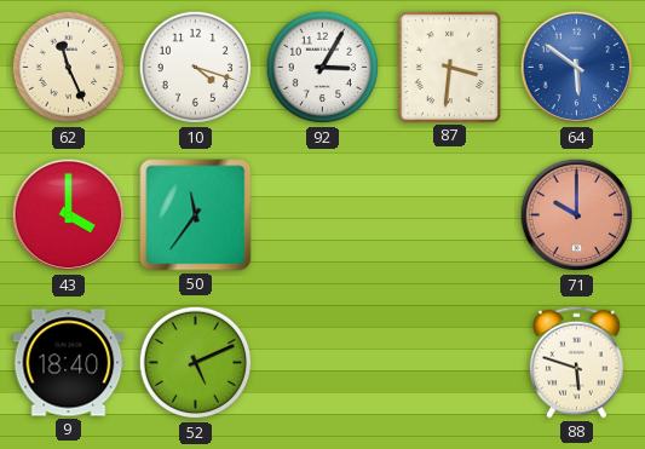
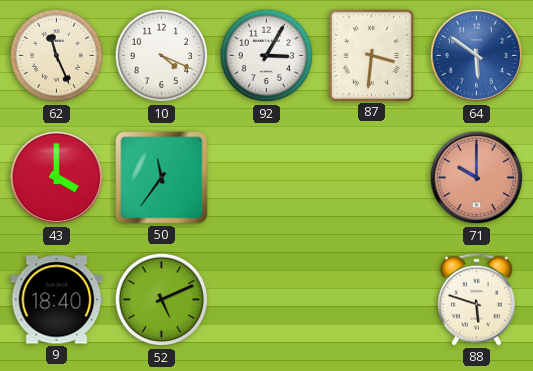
10: 4:18 -> 4:19 (162, 56)
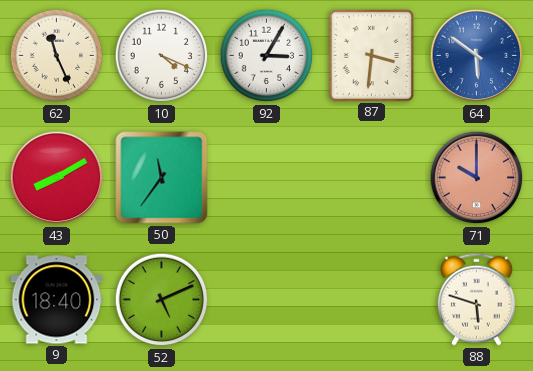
43: 4:00 -> 8:10 (57, 178)
